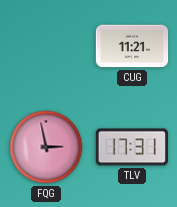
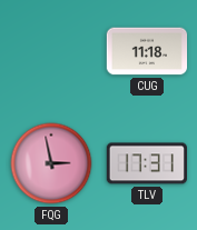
CUG: 11:21 -> 11:18 (147, 51)
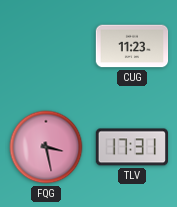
CUG: 11:18 -> 11:23 (132, 46)
FQG: 2:58 -> 3:28 (46, 147)
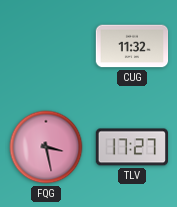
CUG: 11:23 -> 11:32 (132, 46)
TLV: 17:31 -> 17:27 (131, 147)
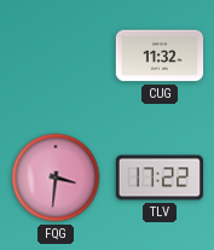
FQG: 3:28 -> 3:31 (56, 178)
TLV: 17:27 -> 17:22 (158, 178)
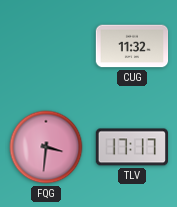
TLV: 17:22 -> 17:17 (131, 147)
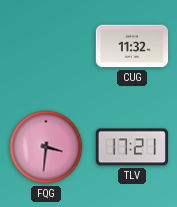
TLV: 17:17 -> 17:21 (131, 147)
